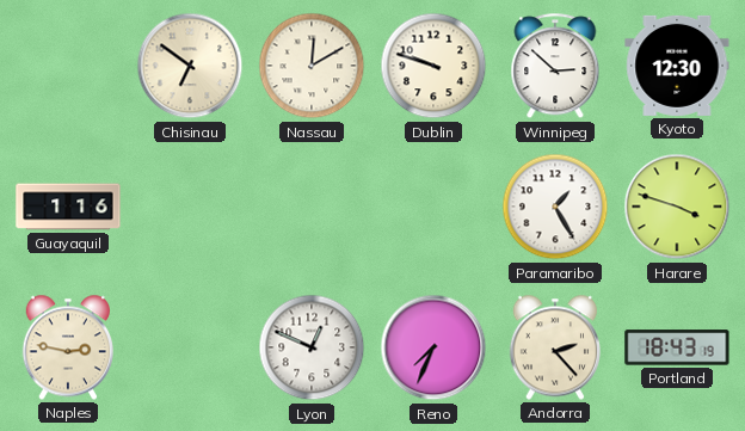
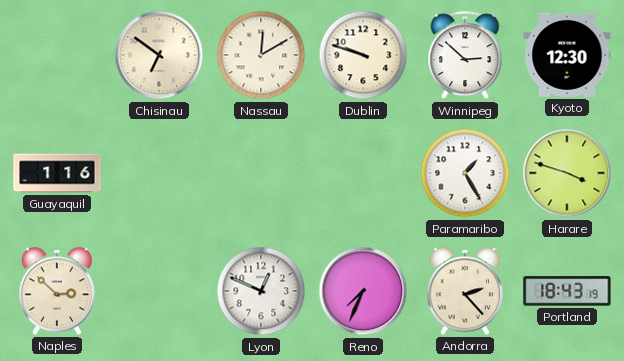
Naples: 2:47 -> 2:52 (56, 291)
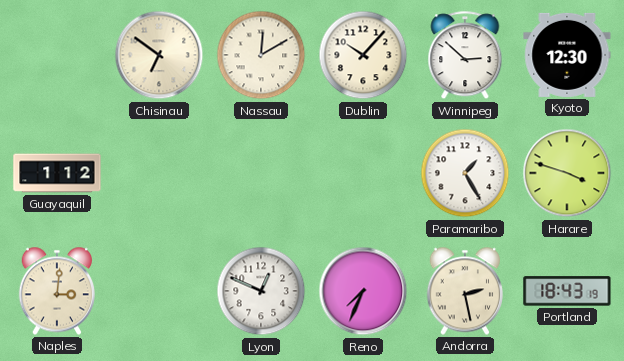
Dublin: 9:48 -> 10:07 (363, 55)
Guayaquil: 1:16 -> 1:12 (57, 173)
Naples: 2:52 -> 3:01 (56, 291)
Andorra: 2:23 -> 2:28 (464, 291)
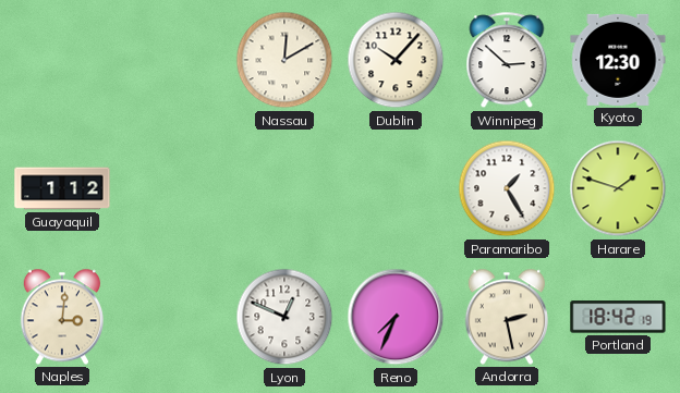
Chisinau: 6:51 -> none (159, 55)
Harare: 3:48 -> 1:48 (618, 188)
Portland: 18:43 -> 18:42 (618, 317)
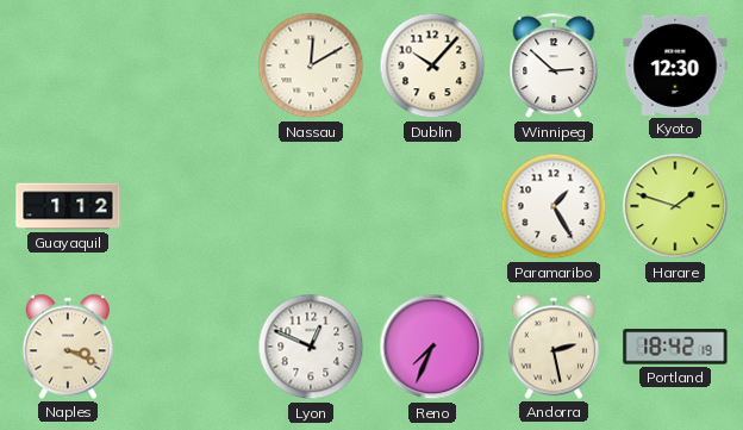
Naples: 3:01 -> 3:19 (67, 347)
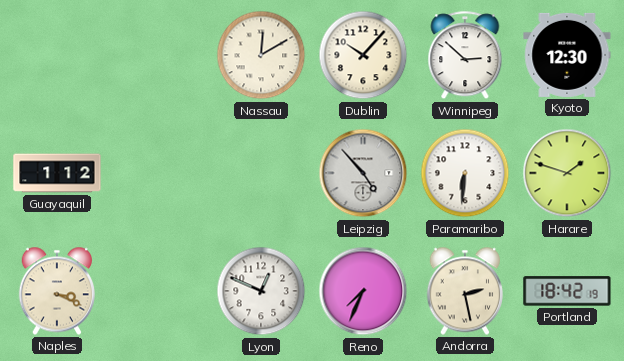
Leipzig: none -> 4:53 (363, 173)
Paramaribo: 1:25 -> 6:31 (465, 173)
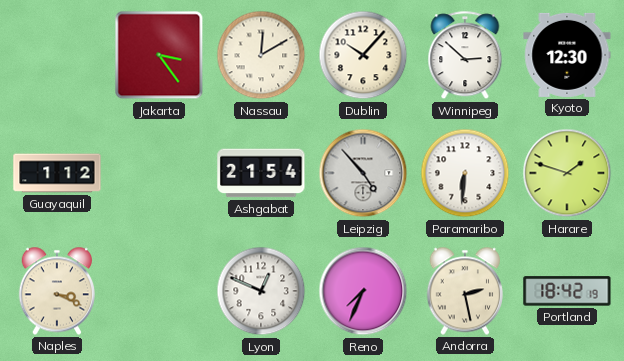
Jakarta: none -> 3:24 (159, 55)
Ashgabat: none -> 21:54 (261, 173)
